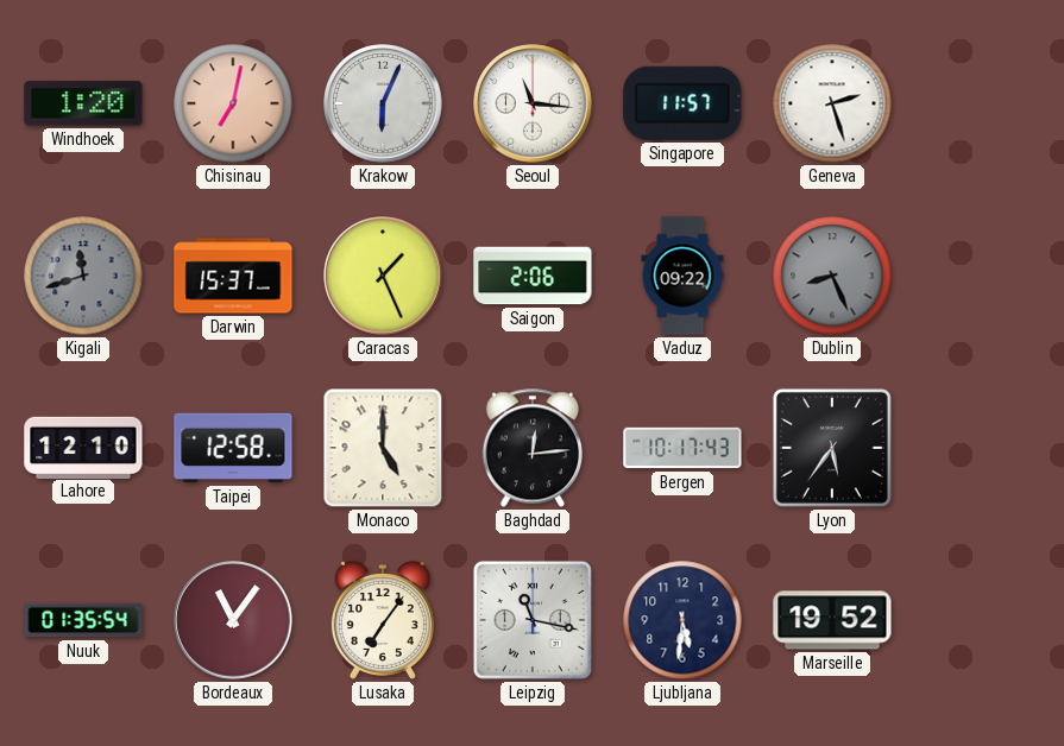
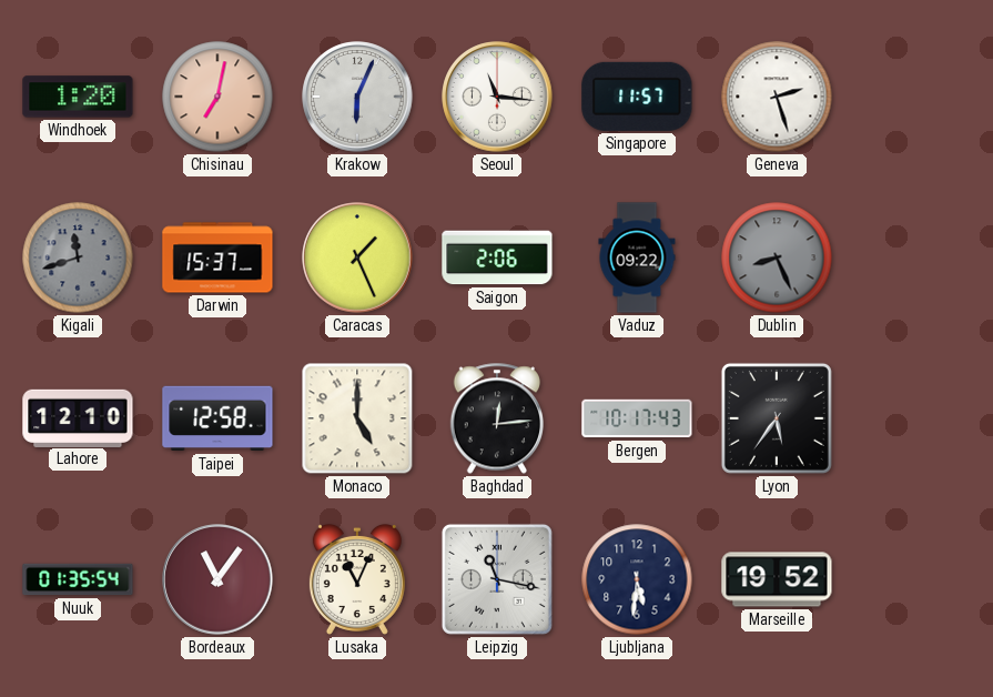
Lusaka: 7:06 -> 11:04 (357, 579)
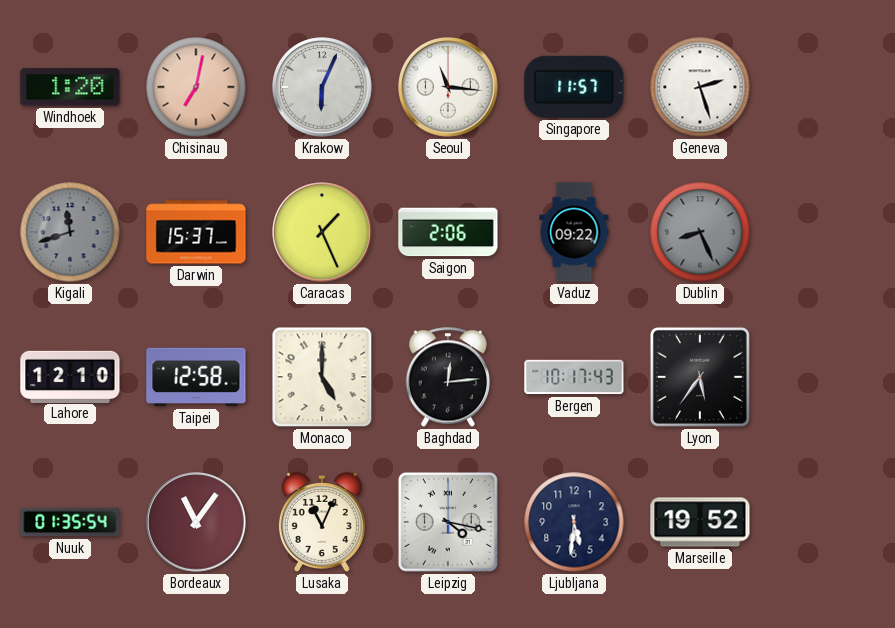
Leipzig: 11:17 -> 4:17 (448, 522)
